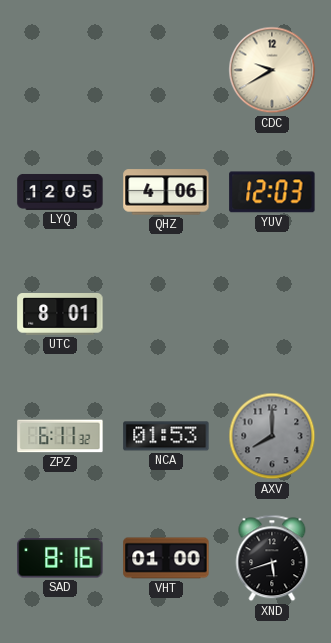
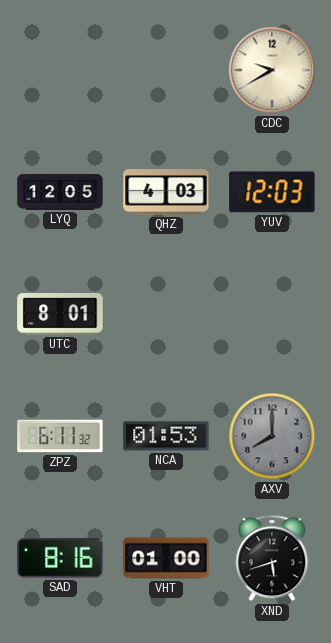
QHZ: 4:06 -> 4:03 (166, 192)
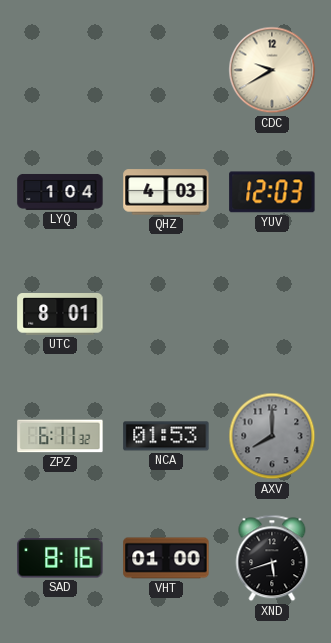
LYQ: 12:05 -> 1:04 (60, 192)
